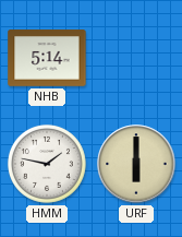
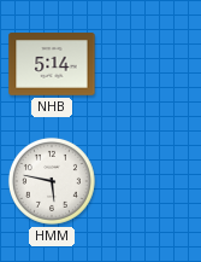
HMM: 1:47 -> 5:47 (52, 181)
URF: 6:00 -> none (136, 164)
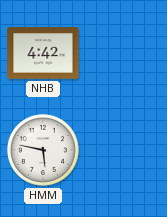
NHB: 5:14 -> 4:42 (43, 53)
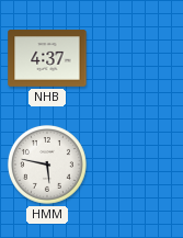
NHB: 4:42 -> 4:37 (47, 58)
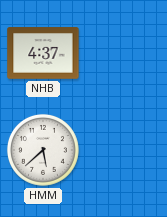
HMM: 5:47 -> 5:38 (43, 150)
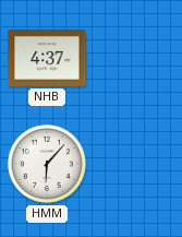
HMM: 5:38 -> 6:07 (47, 164)
